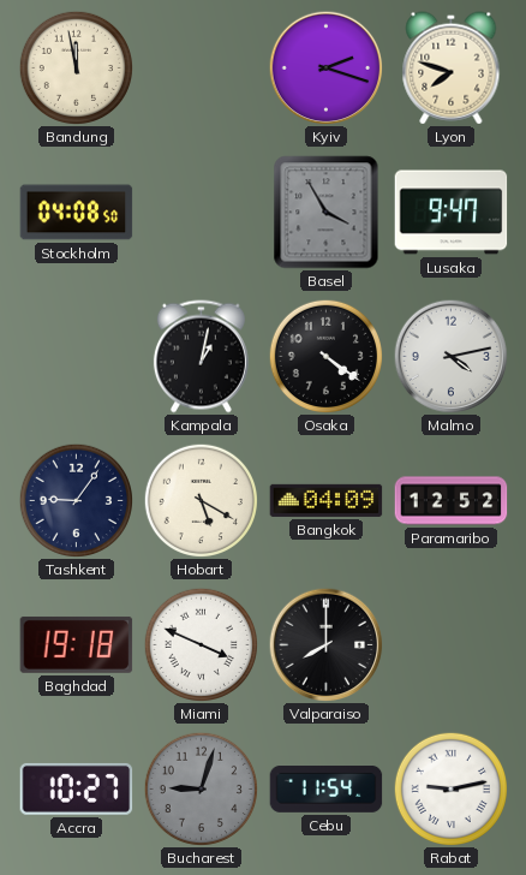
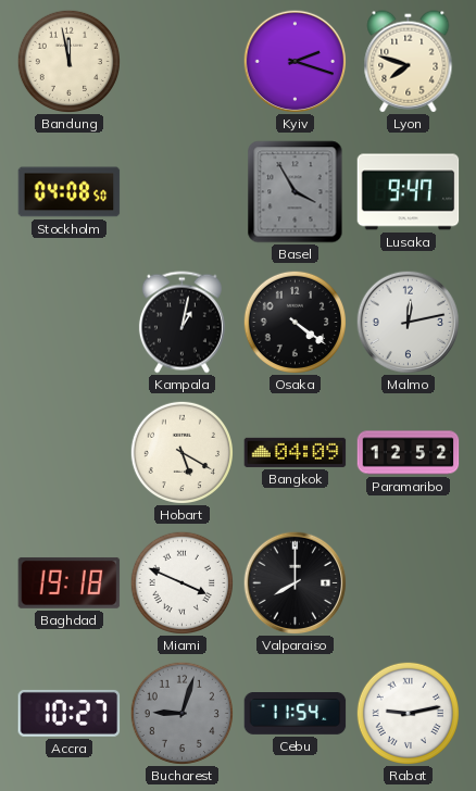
Malmo: 4:13 -> 12:13 (408, 322)
Tashkent: 9:06 -> none (76, 500)
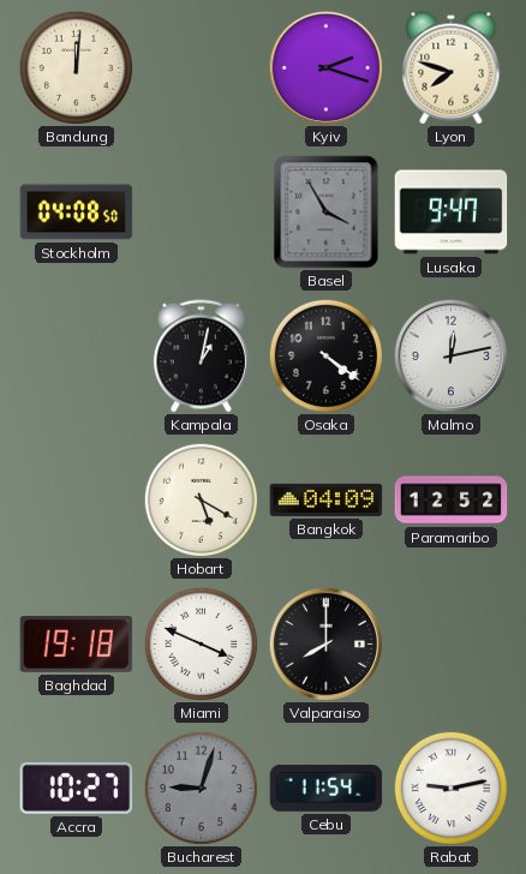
Bandung: 11:58 -> 12:01 (76, 67)
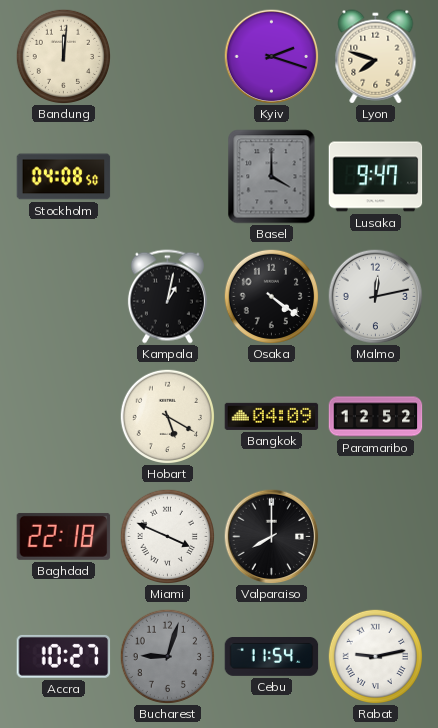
Basel: 3:55 -> 4:00 (272, 177)
Baghdad: 19:18 -> 22:18 (64, 536)
